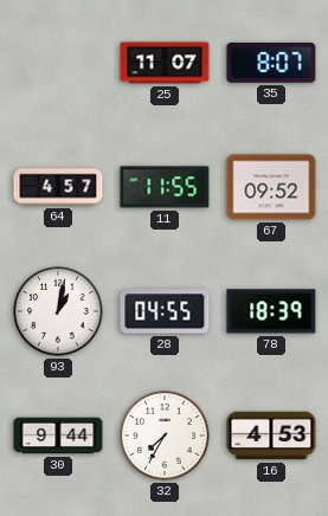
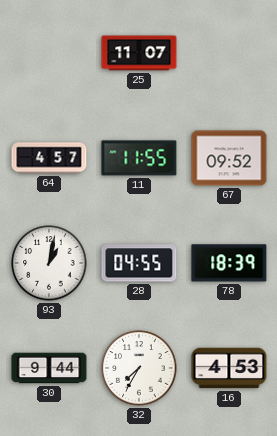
35: 8:07 -> none (271, 64)
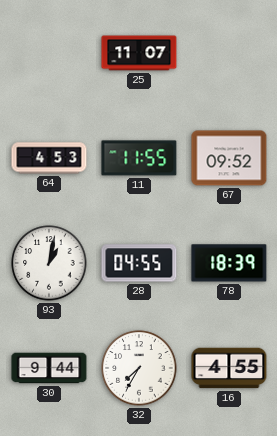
64: 4:57 -> 4:53 (49, 158)
16: 4:53 -> 4:55 (229, 368)
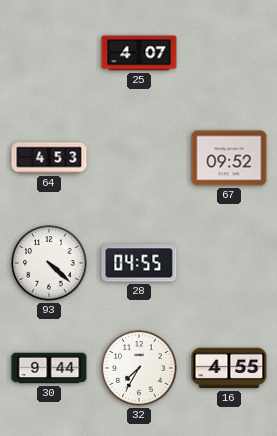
25: 11:07 -> 4:07 (139, 53)
11: 11:55 -> none (139, 158)
93: 1:02 -> 4:22 (49, 263)
78: 18:39 -> none (229, 263)
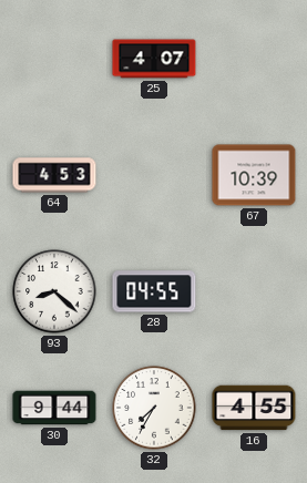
67: 09:52 -> 10:39 (254, 175)
93: 4:22 -> 8:22 (54, 291)
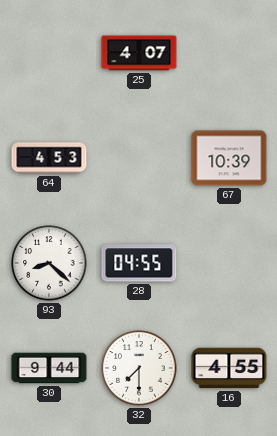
32: 7:35 -> 7:30 (139, 368)
